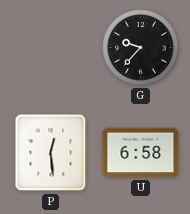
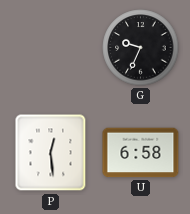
G: 9:37 -> 9:34 (141, 48)
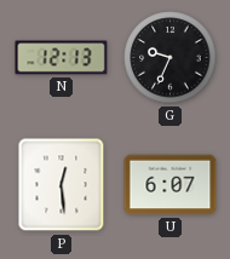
N: none -> 12:13 (62, 58)
U: 6:58 -> 6:07 (171, 185)
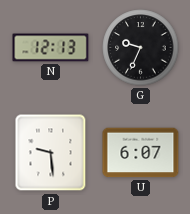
P: 12:29 -> 9:29 (51, 153)
